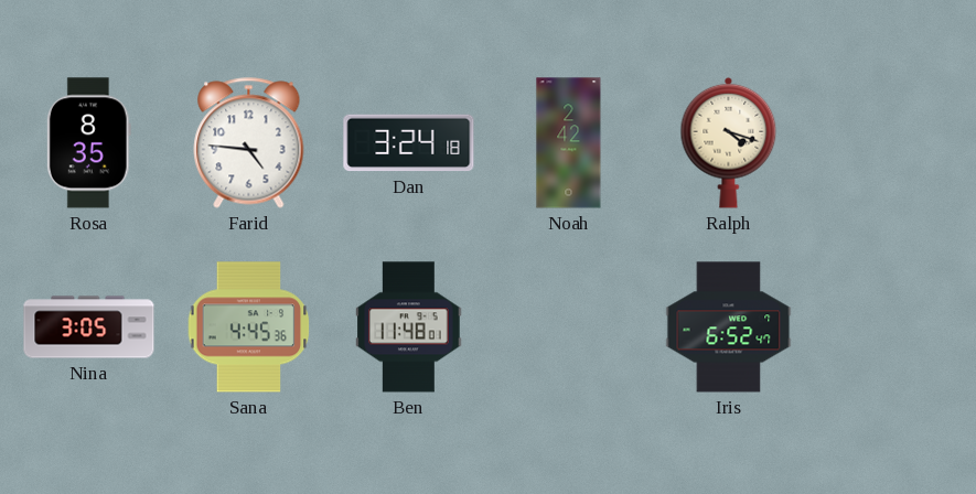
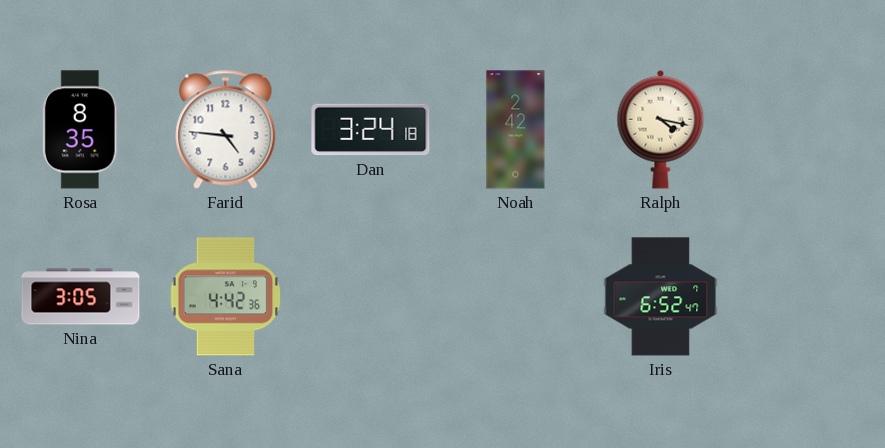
Ralph: 4:18 -> 4:17 (661, 129)
Sana: 4:45 -> 4:42 (226, 297)
Ben: 11:48 -> none (409, 327)
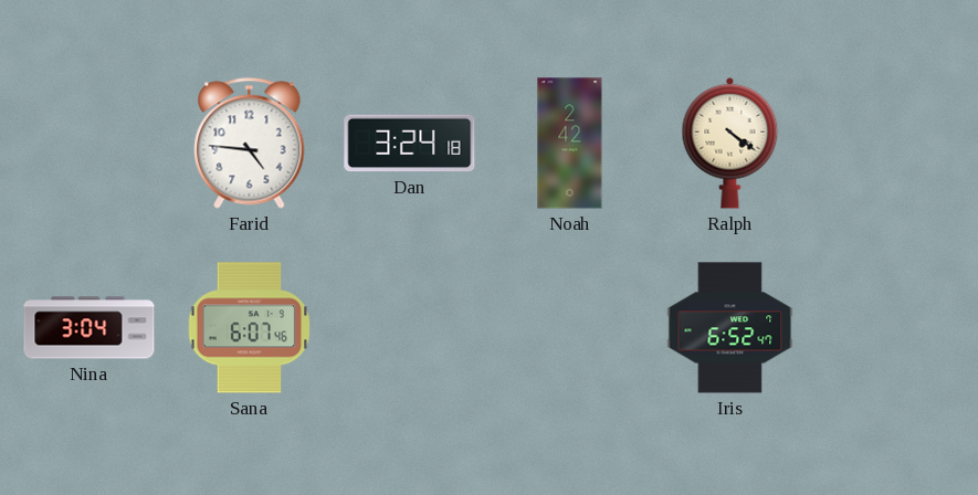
Rosa: 8:35 -> none (80, 130)
Ralph: 4:17 -> 4:21 (730, 143)
Nina: 3:05 -> 3:04 (90, 328)
Sana: 4:42 -> 6:07 (250, 328)
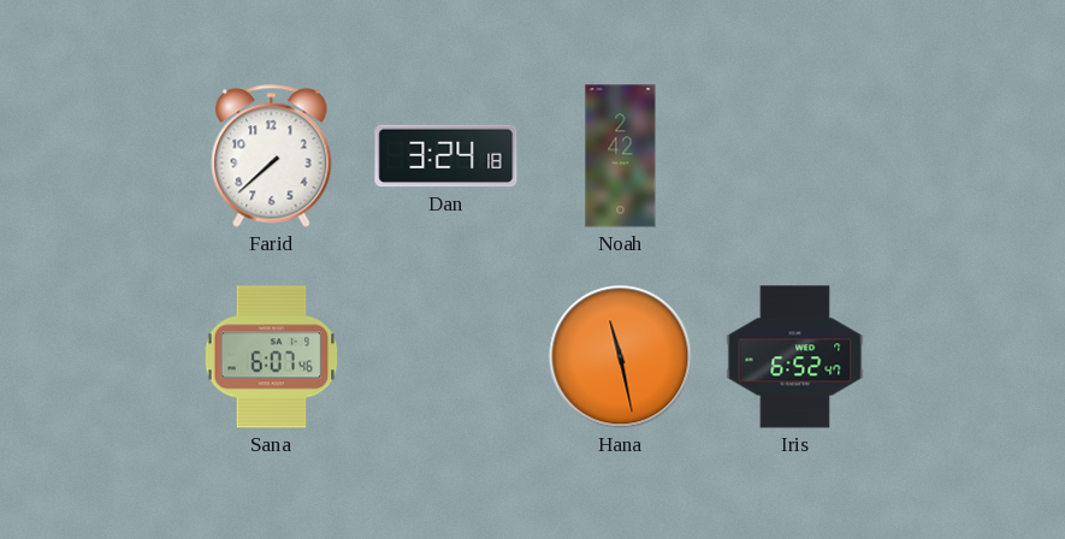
Farid: 4:46 -> 7:38 (272, 156)
Ralph: 4:21 -> none (730, 143)
Nina: 3:04 -> none (90, 328)
Hana: none -> 11:28 (621, 357)
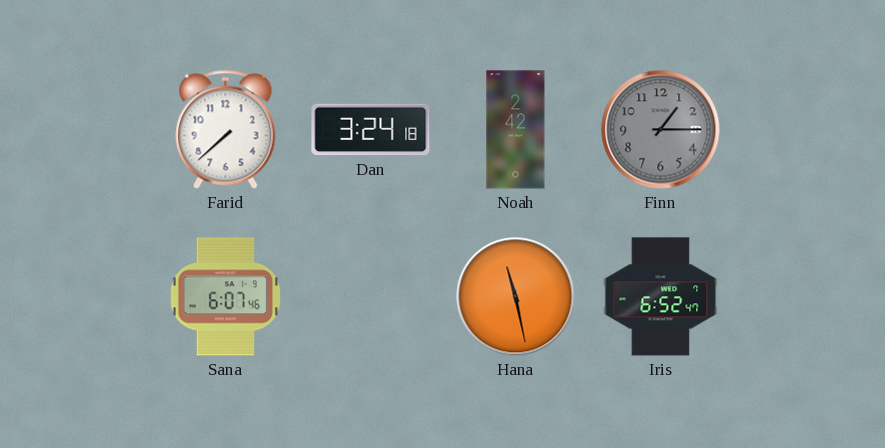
Finn: none -> 1:15 (661, 130)
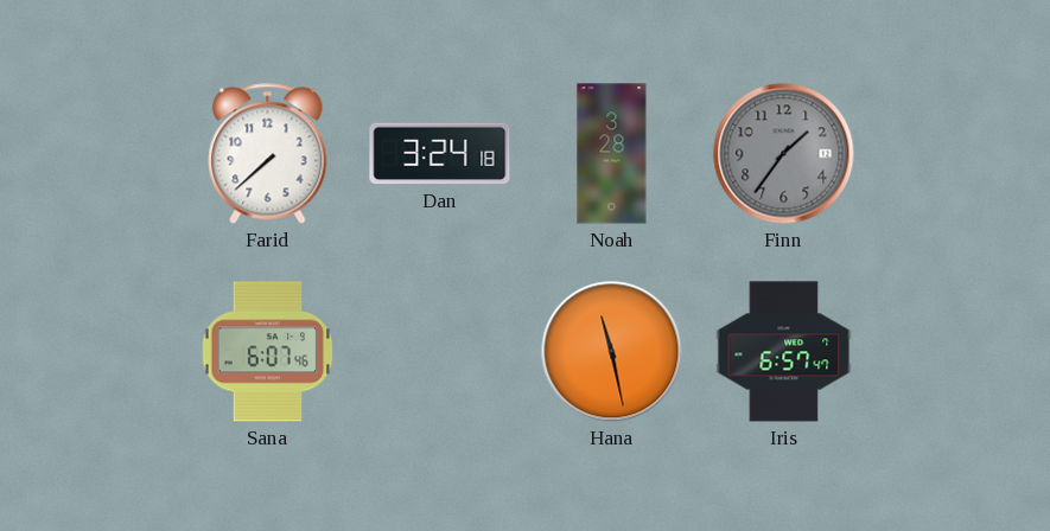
Noah: 2:42 -> 3:28 (612, 154)
Finn: 1:15 -> 1:36 (784, 154)
Iris: 6:52 -> 6:57 (784, 352)
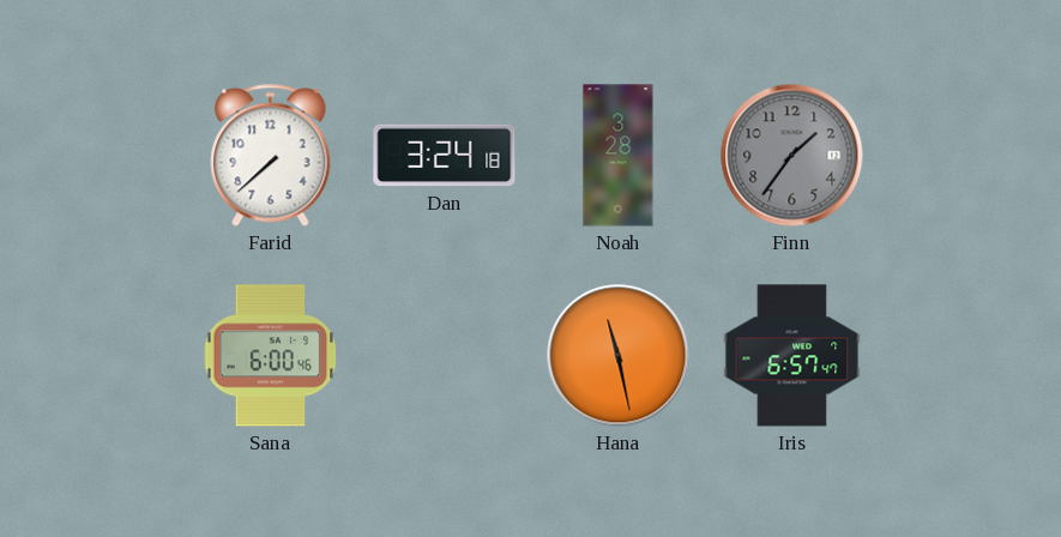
Sana: 6:07 -> 6:00 (271, 356)
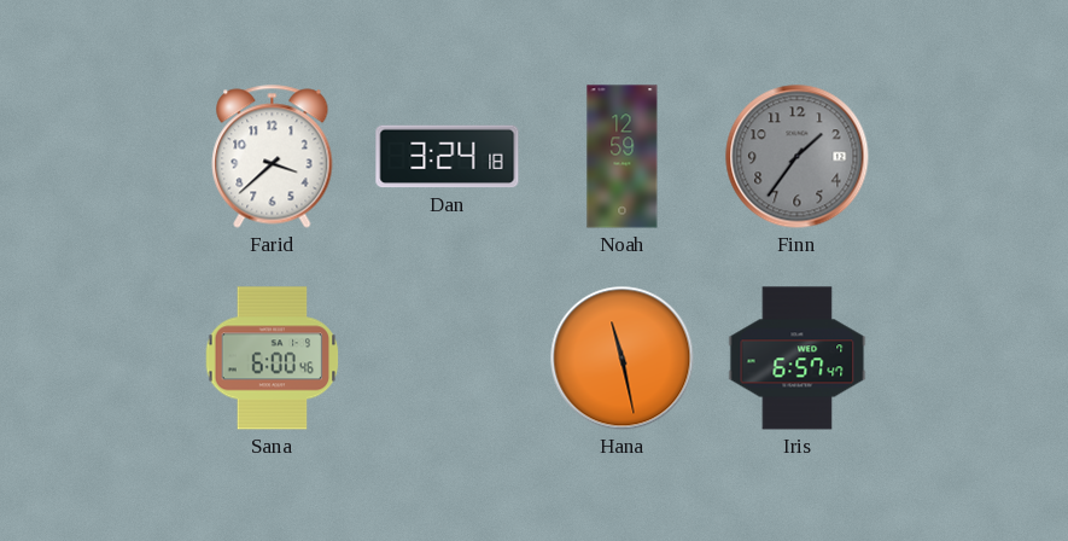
Farid: 7:38 -> 3:38 (273, 157)
Noah: 3:28 -> 12:59 (623, 157)
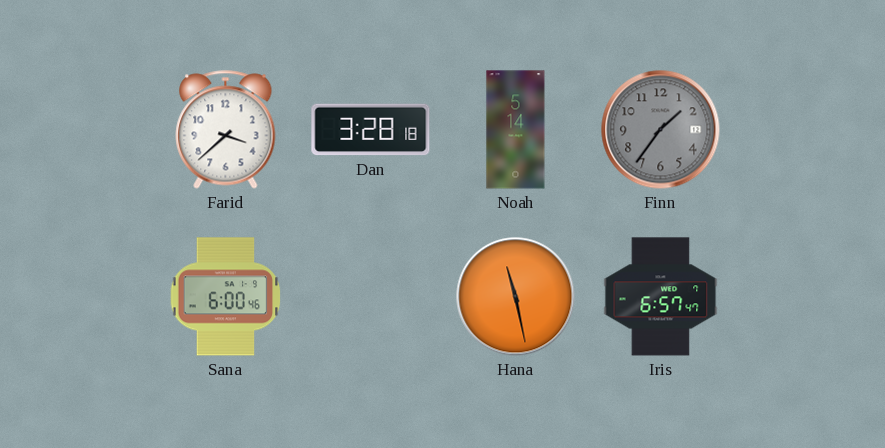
Dan: 3:24 -> 3:28 (371, 130)
Noah: 12:59 -> 5:14 (516, 130)
